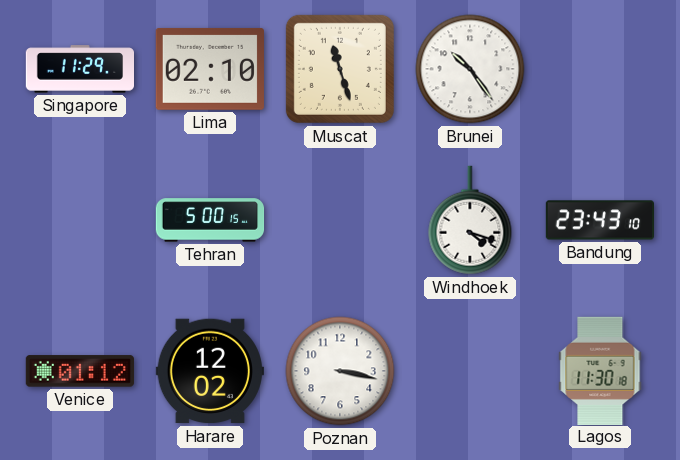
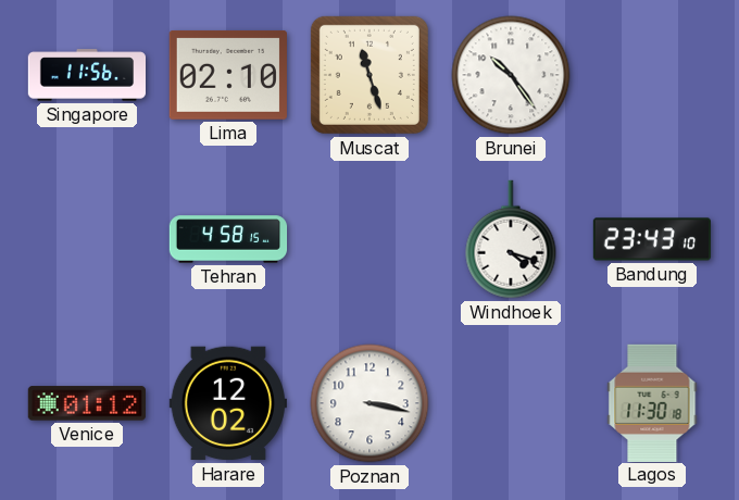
Singapore: 11:29 -> 11:56 (87, 75)
Tehran: 5:00 -> 4:58 (228, 239)
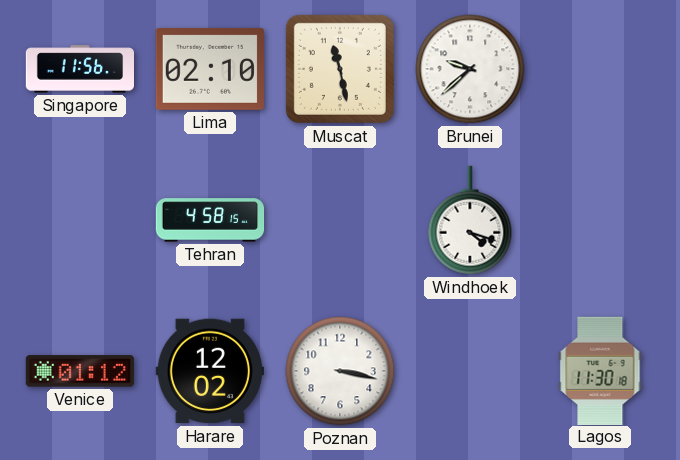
Muscat: 11:27 -> 11:28 (340, 69)
Brunei: 10:24 -> 9:38 (470, 69)
Bandung: 23:43 -> none (651, 239)
